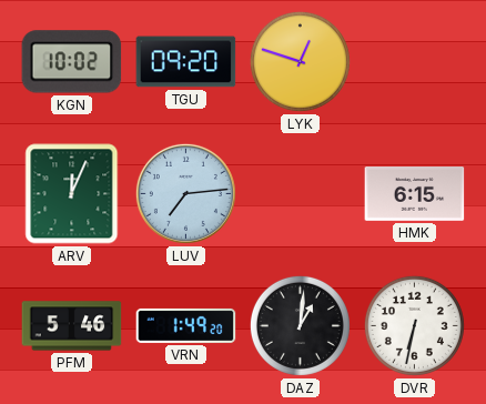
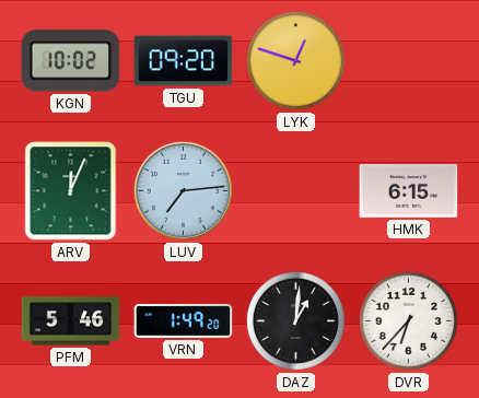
DVR: 6:32 -> 6:37 (408, 320)
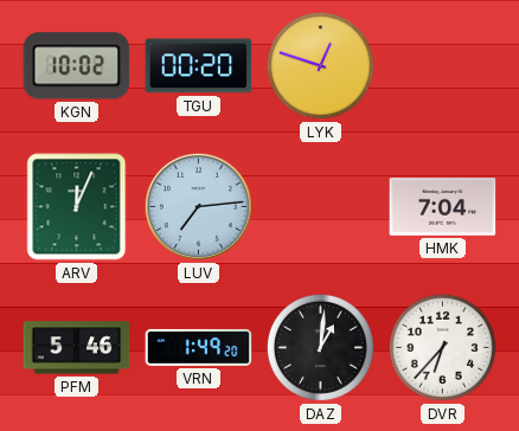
TGU: 09:20 -> 00:20 (199, 66)
HMK: 6:15 -> 7:04 (443, 207)
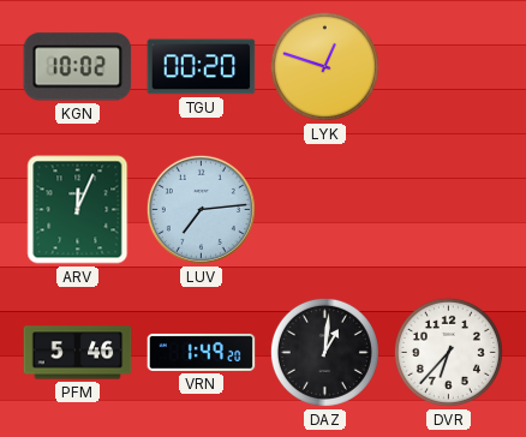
HMK: 7:04 -> none (443, 207)
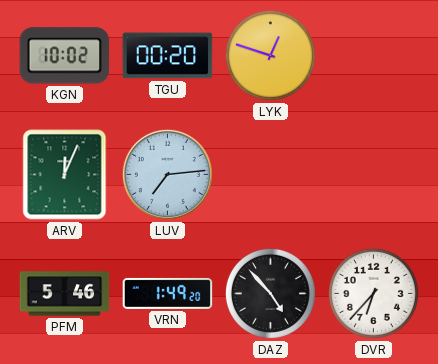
DAZ: 1:01 -> 4:53 (270, 293)
